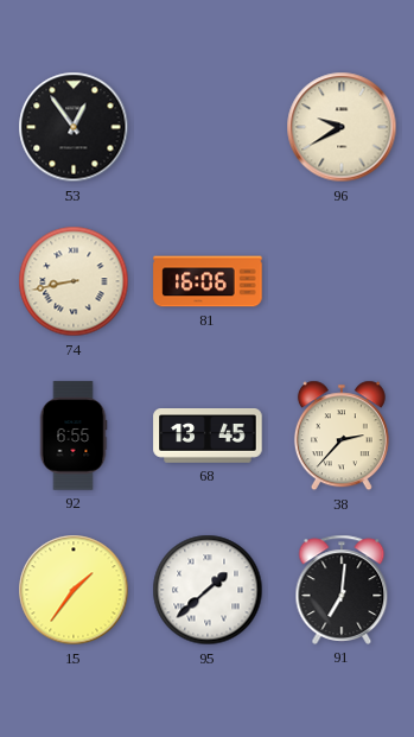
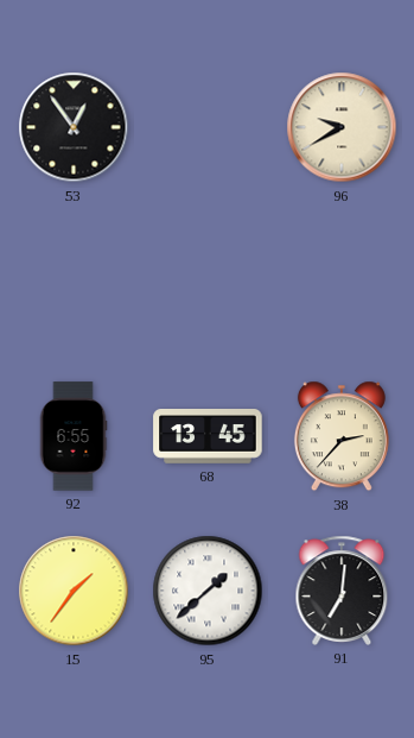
74: 8:43 -> none (74, 281)
81: 16:06 -> none (208, 281)
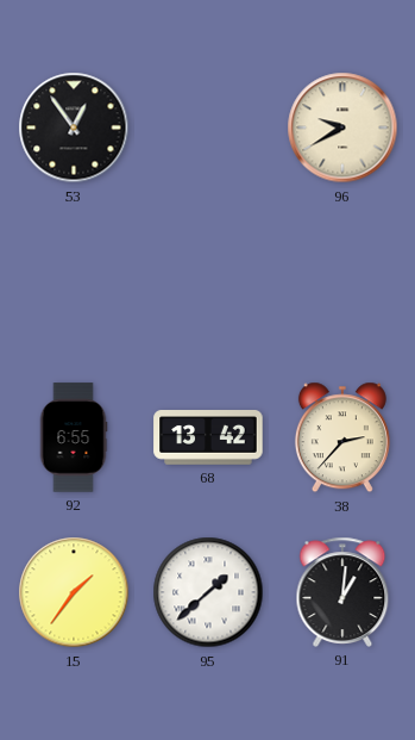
68: 13:45 -> 13:42 (208, 439)
91: 7:01 -> 1:01 (342, 592)
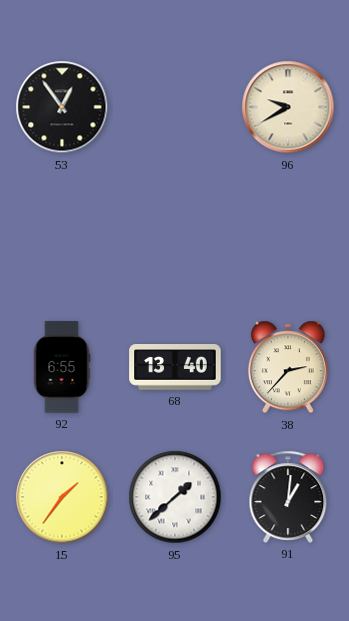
68: 13:42 -> 13:40 (175, 368)
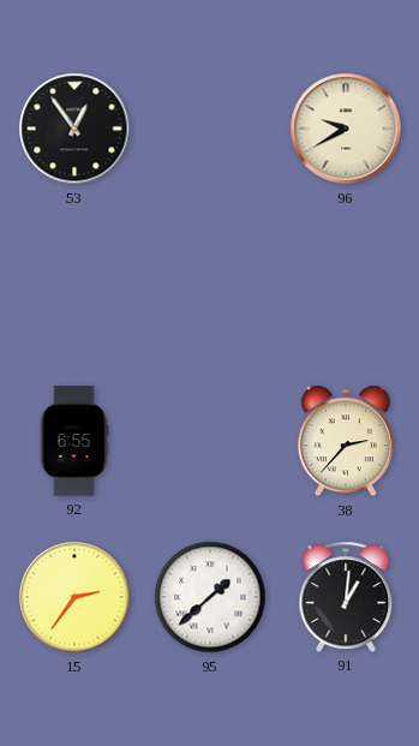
68: 13:40 -> none (175, 368)
15: 1:36 -> 2:36 (74, 597)
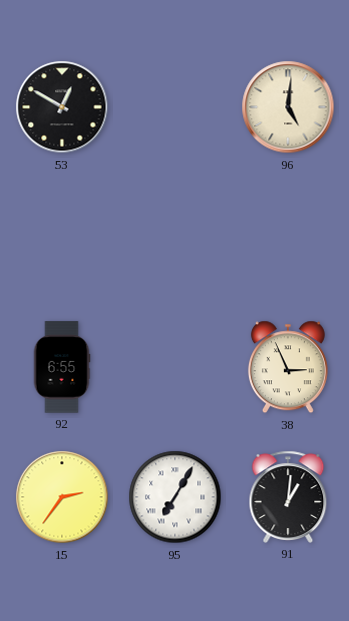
53: 12:54 -> 12:50 (62, 107)
96: 9:40 -> 5:01 (288, 107)
38: 2:37 -> 2:56 (288, 367)
95: 1:38 -> 7:05 (175, 497)
